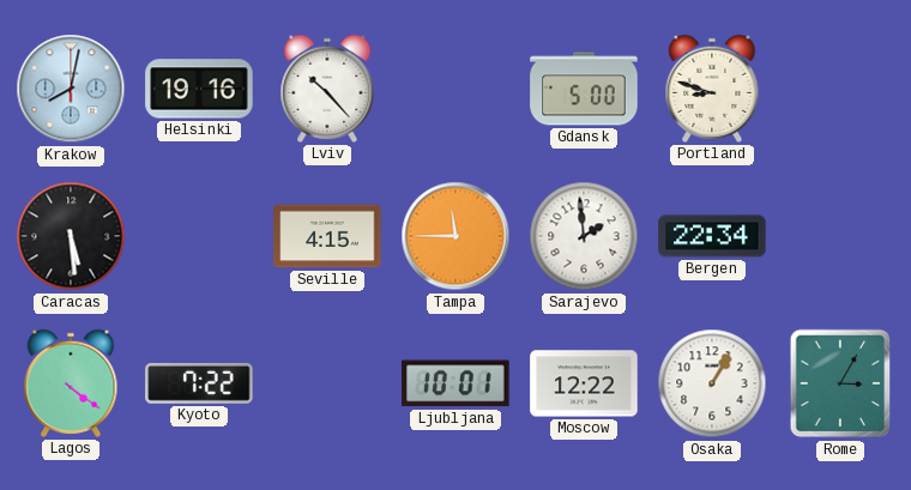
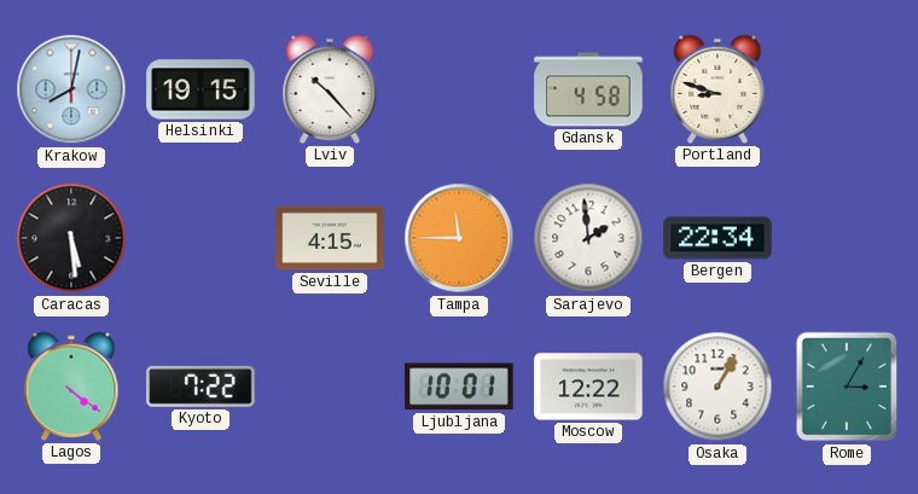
Helsinki: 19:16 -> 19:15 (201, 89)
Gdansk: 5:00 -> 4:58 (588, 89)
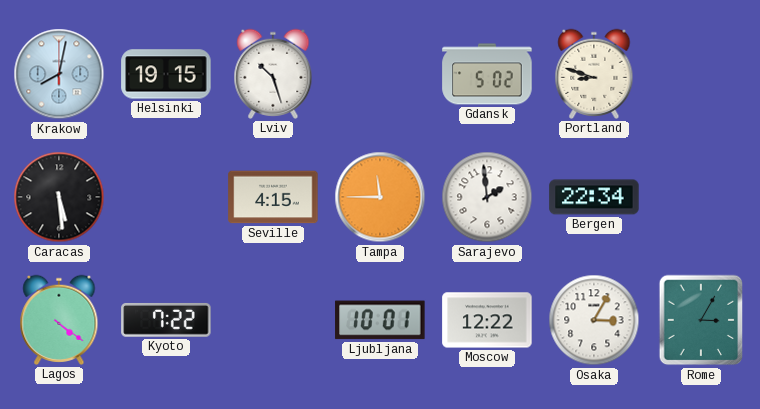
Lviv: 10:23 -> 10:27 (273, 74)
Gdansk: 4:58 -> 5:02 (487, 74)
Osaka: 1:05 -> 3:05 (594, 320)
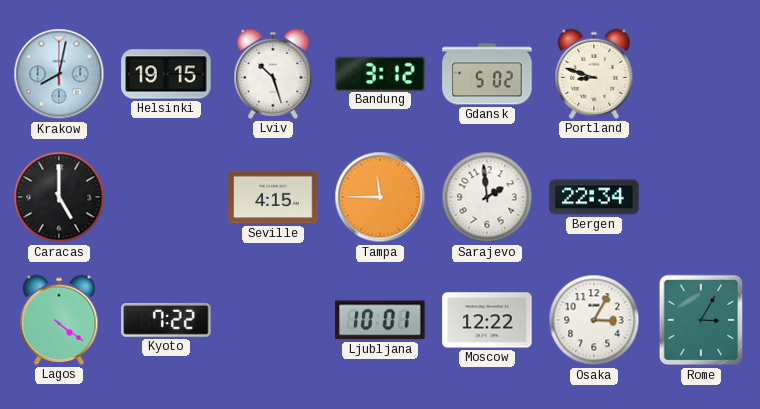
Bandung: none -> 3:12 (380, 73)
Caracas: 5:29 -> 5:00 (59, 197)
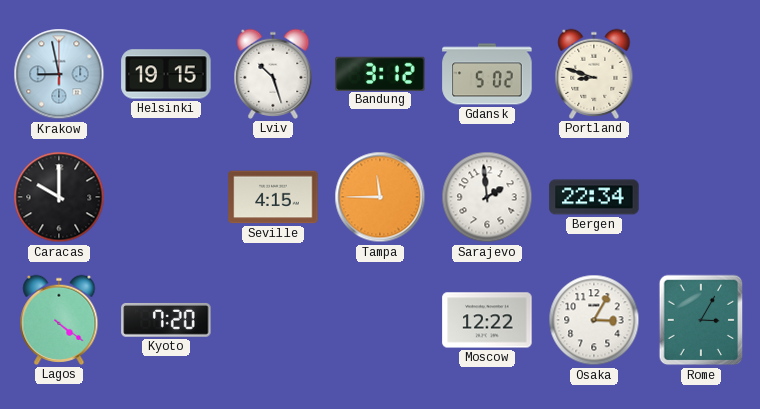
Krakow: 8:02 -> 8:58 (59, 74)
Caracas: 5:00 -> 10:00 (59, 197)
Kyoto: 7:22 -> 7:20 (166, 320)
Ljubljana: 10:01 -> none (380, 320)
